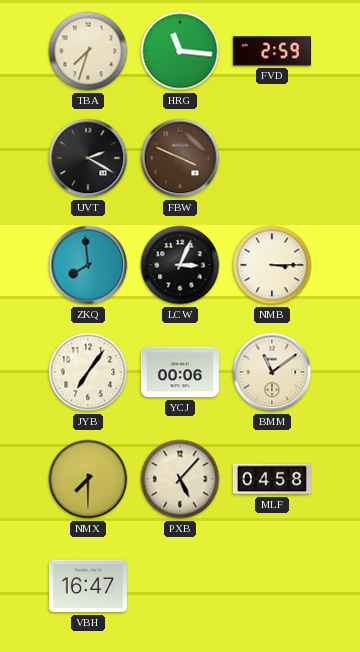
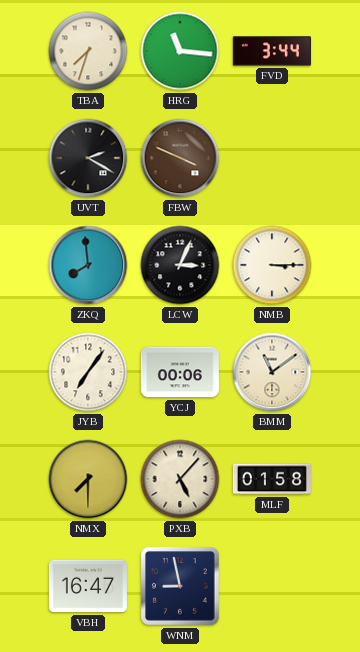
FVD: 2:59 -> 3:44 (272, 51)
MLF: 04:58 -> 01:58 (272, 479)
WNM: none -> 8:58 (181, 587)
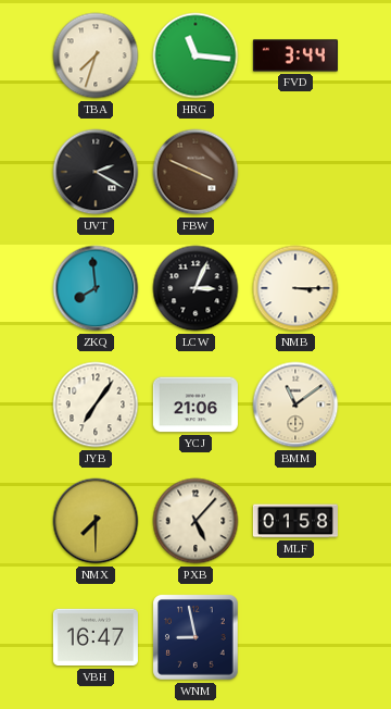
YCJ: 00:06 -> 21:06 (195, 405)
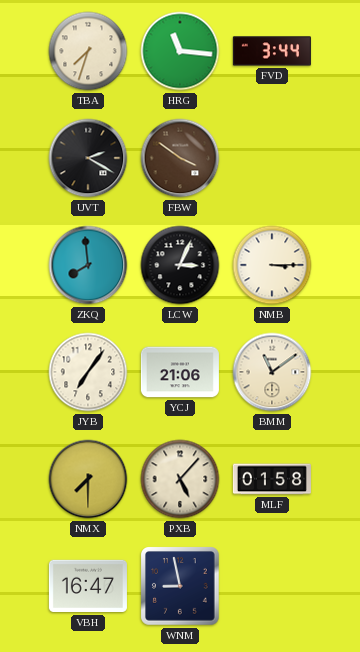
FBW: 3:49 -> 3:51 (180, 158)
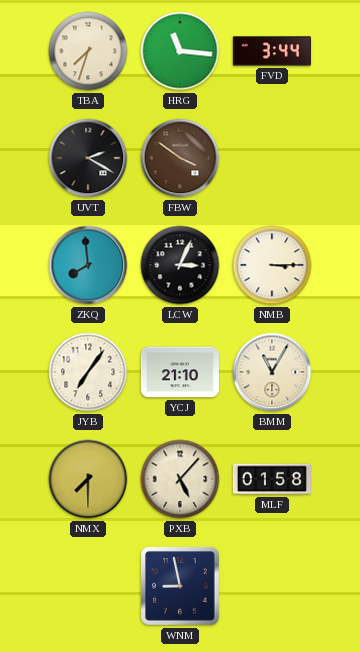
YCJ: 21:06 -> 21:10 (180, 372)
BMM: 11:09 -> 11:05 (272, 372)
VBH: 16:47 -> none (88, 586)
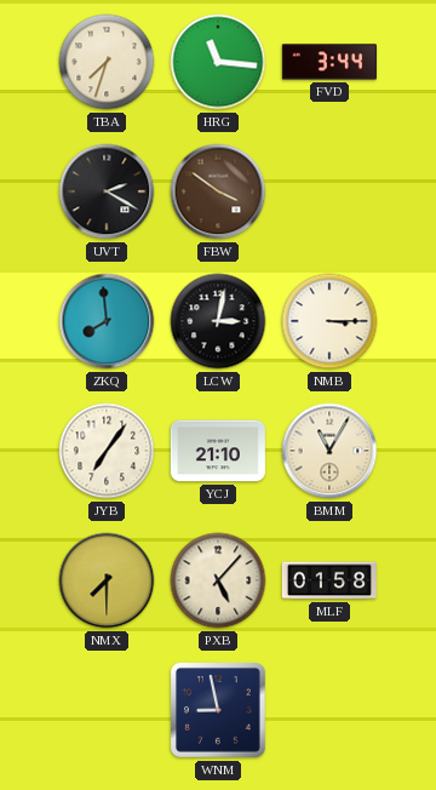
LCW: 3:04 -> 3:02 (218, 321)
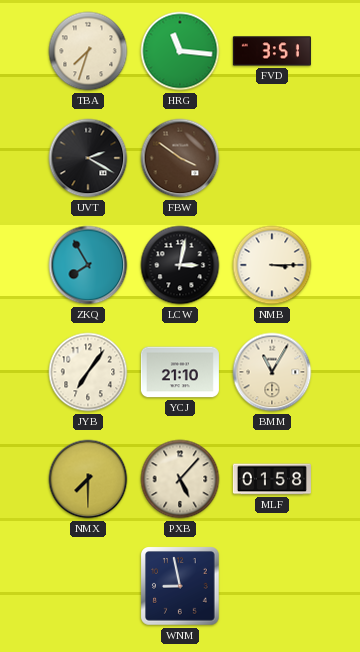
FVD: 3:44 -> 3:51 (272, 51)
ZKQ: 7:59 -> 7:55 (88, 265)
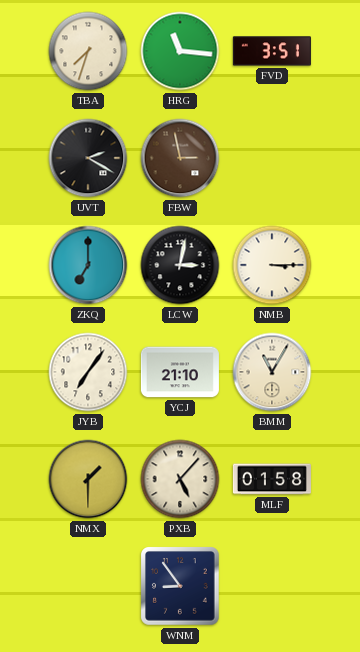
FBW: 3:51 -> 2:58 (180, 158)
ZKQ: 7:55 -> 7:00 (88, 265)
NMX: 7:30 -> 1:30 (88, 479)
WNM: 8:58 -> 8:54 (181, 587)
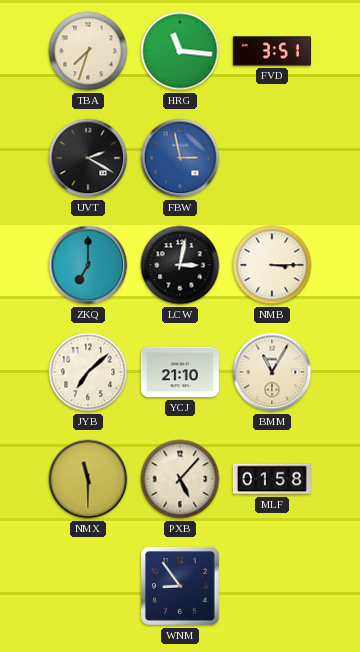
FBW dial: brown -> blue (180, 158)
JYB: 7:06 -> 7:08 (88, 372)
NMX: 1:30 -> 11:30 (88, 479)
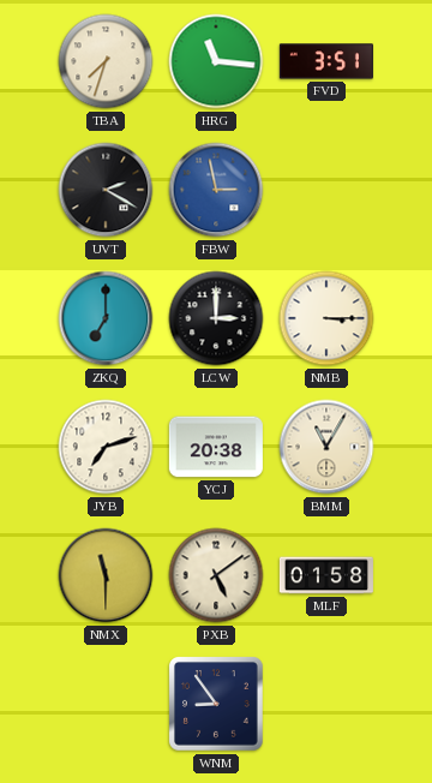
LCW: 3:02 -> 3:00 (216, 318)
JYB: 7:08 -> 7:12 (106, 447)
YCJ: 21:10 -> 20:38 (216, 447)
PXB: 5:07 -> 5:09 (216, 575)
